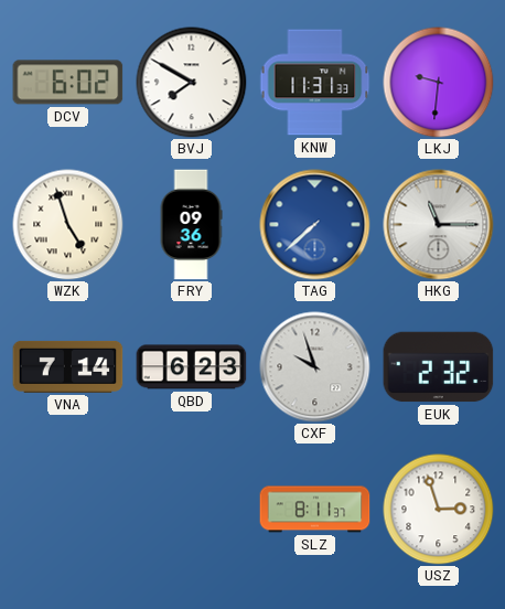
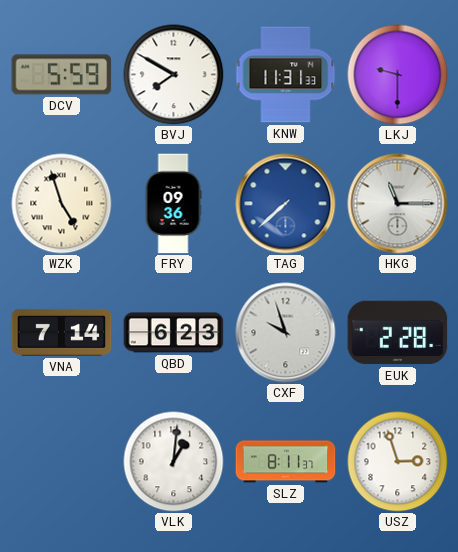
DCV: 6:02 -> 5:59 (62, 75)
LKJ: 9:31 -> 9:30 (398, 75)
EUK: 2:32 -> 2:28 (398, 333)
VLK: none -> 1:01 (174, 462)
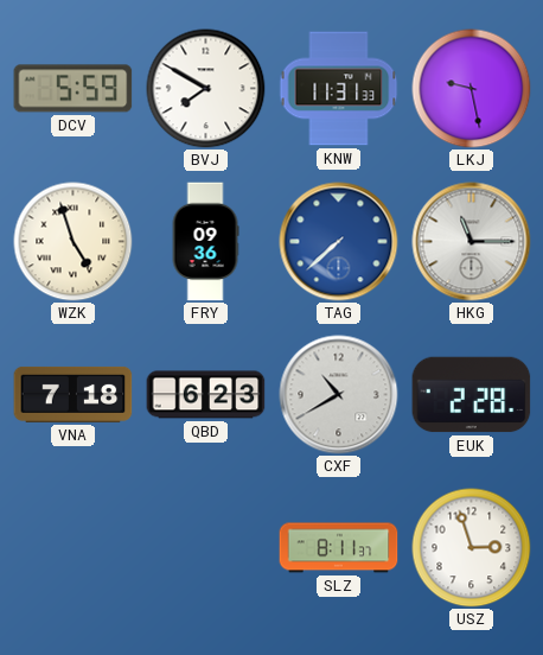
LKJ: 9:30 -> 9:28 (472, 89)
VNA: 7:14 -> 7:18 (74, 394)
CXF: 9:57 -> 10:40 (339, 395)
VLK: 1:01 -> none (174, 462)
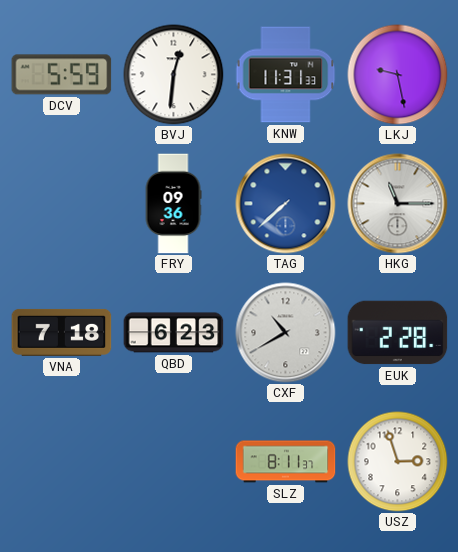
BVJ: 7:50 -> 12:31 (174, 75)
WZK: 4:57 -> none (74, 242)
